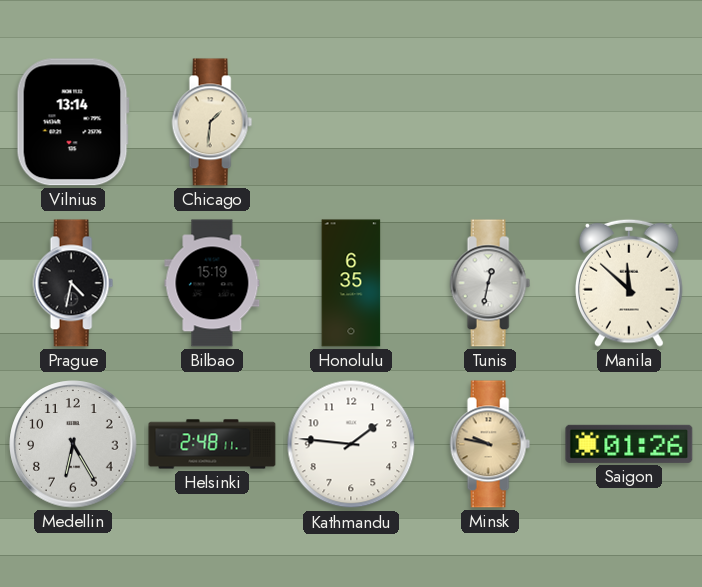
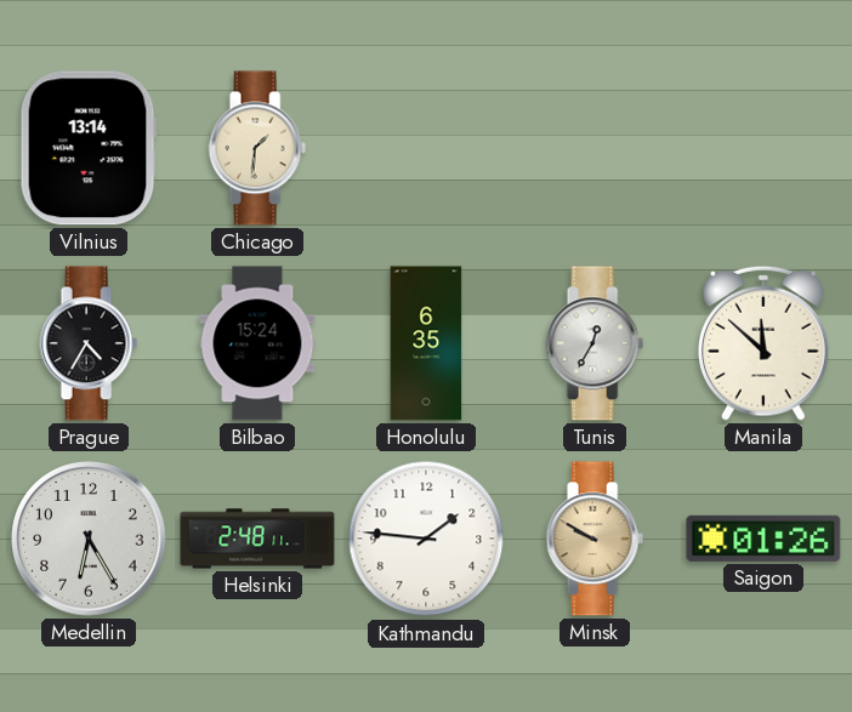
Prague: 4:32 -> 4:35 (89, 343)
Bilbao: 15:19 -> 15:24 (257, 343)
Tunis: 12:32 -> 12:35 (595, 343)
Minsk: 9:47 -> 9:50 (595, 539)
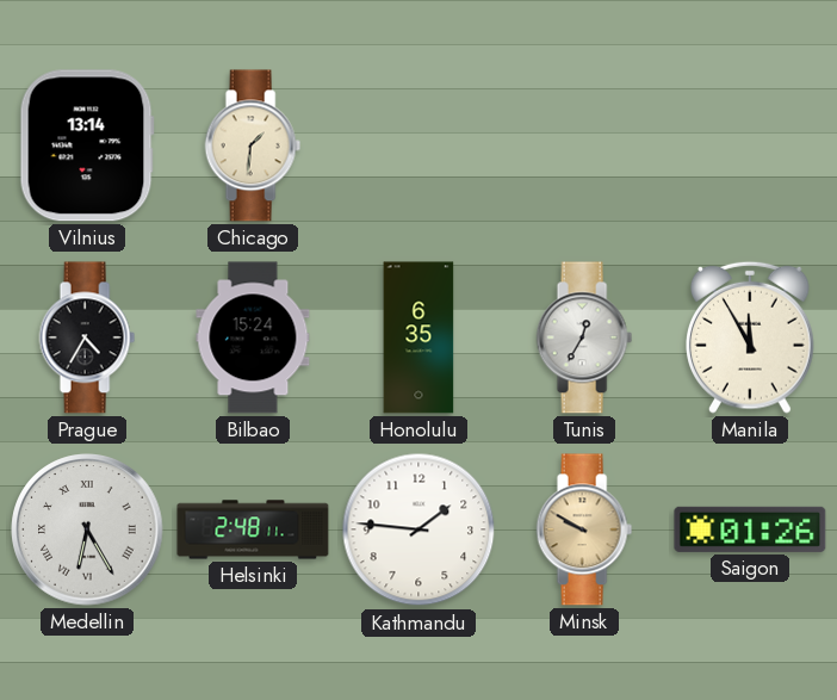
Manila: 11:52 -> 11:55 (751, 337)
Medellin numerals: Arabic -> Roman (87, 529)
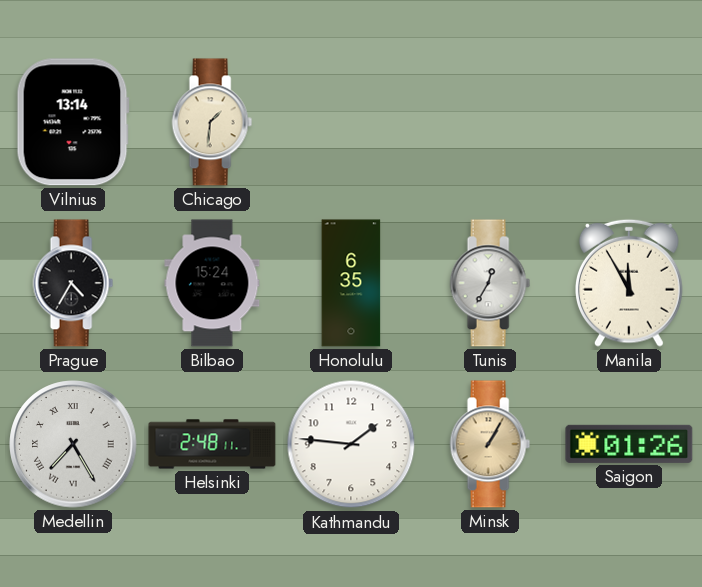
Medellin: 6:25 -> 7:25 (73, 444)
Minsk: 9:50 -> 1:05 (490, 444)
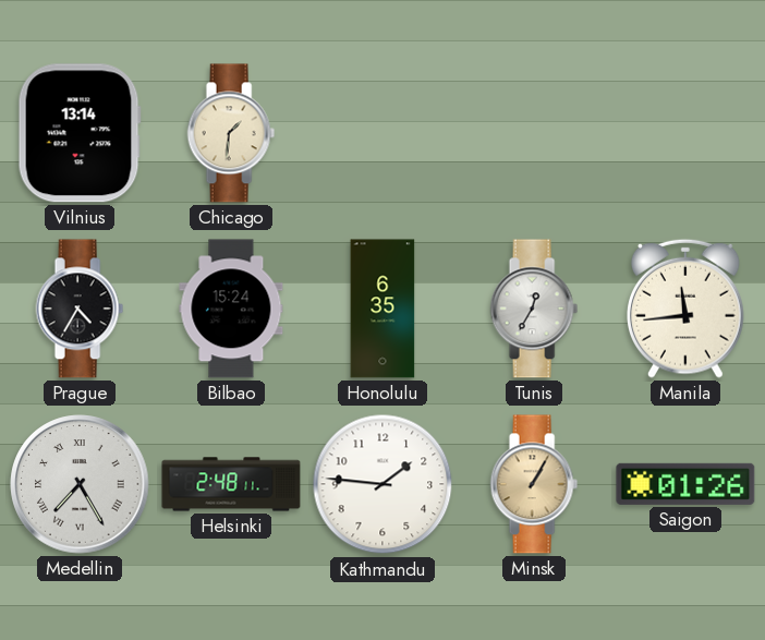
Manila: 11:55 -> 11:44 (687, 309)
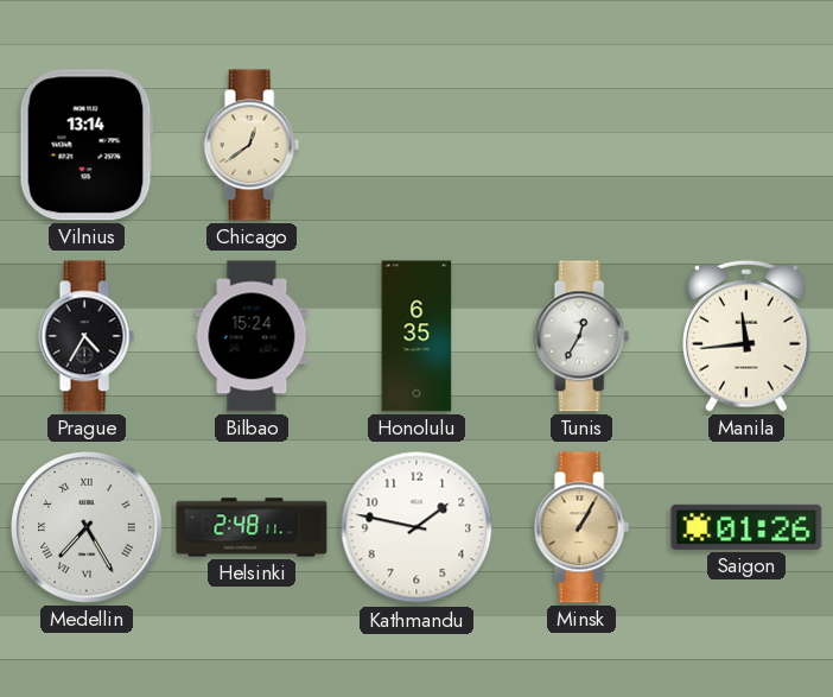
Chicago: 1:31 -> 12:39 (252, 145)
Kathmandu: 1:46 -> 1:47 (416, 527)
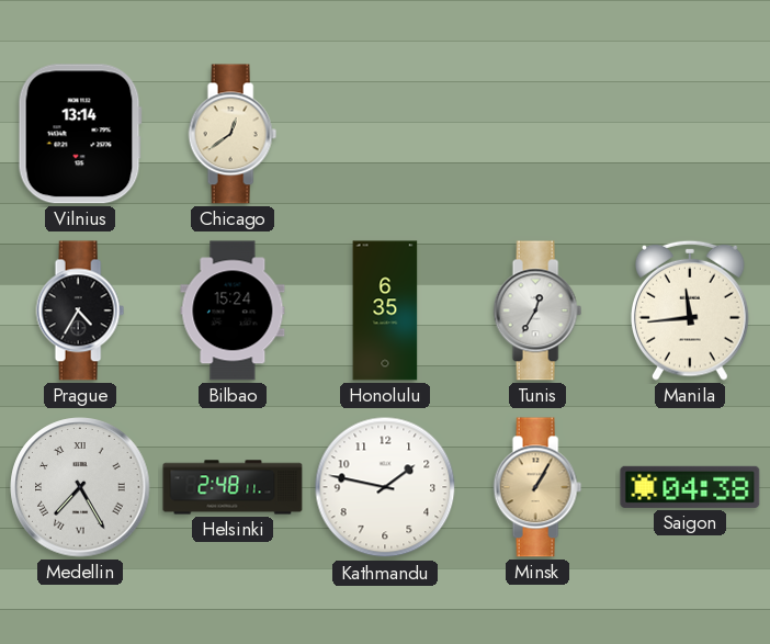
Saigon: 01:26 -> 04:38 (690, 487)
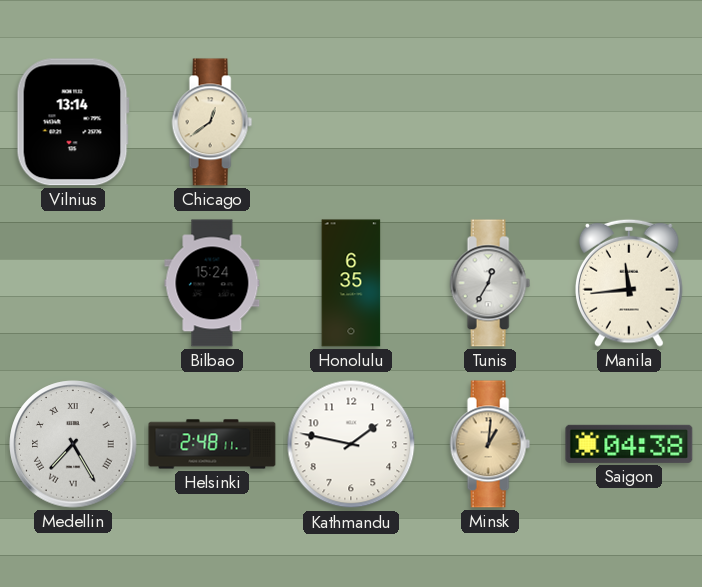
Prague: 4:35 -> none (80, 310)
Minsk: 1:05 -> 1:01 (490, 444)
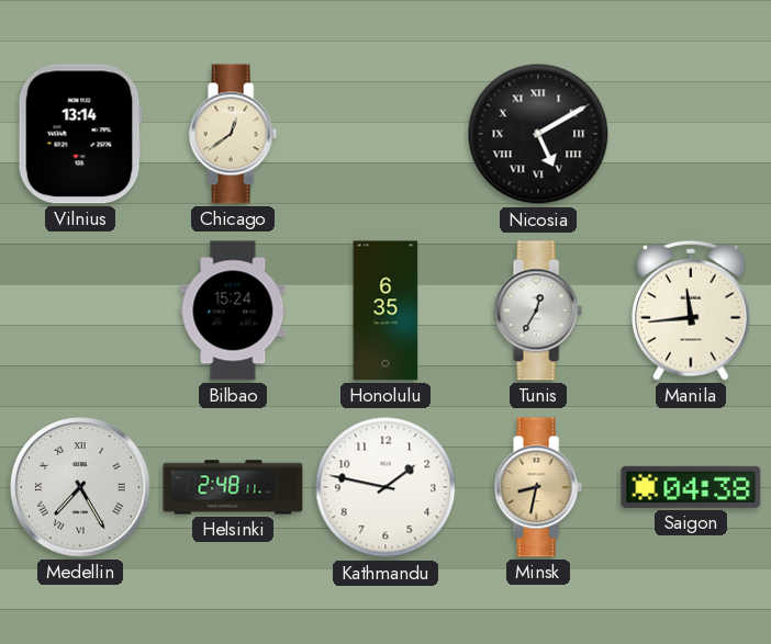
Nicosia: none -> 5:10 (538, 134)
Minsk: 1:01 -> 8:32 (538, 487)
